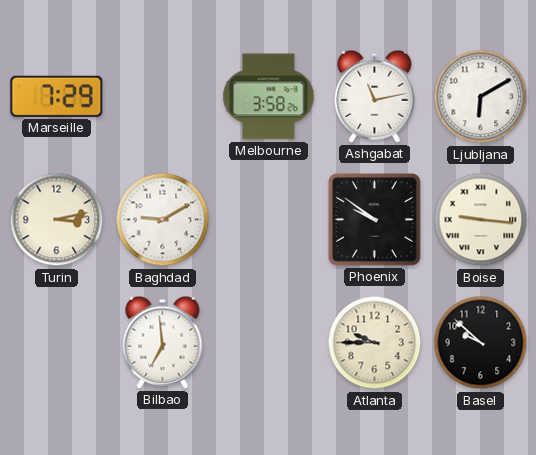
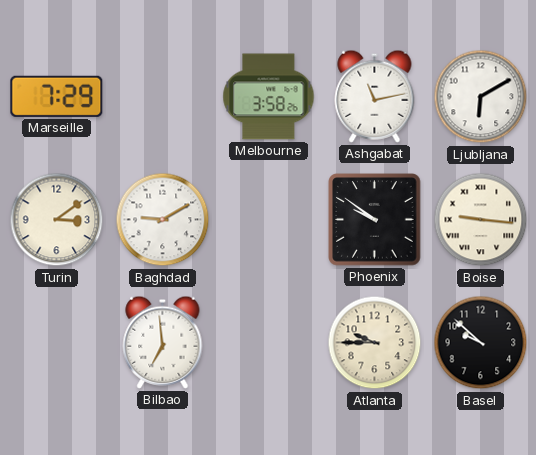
Turin: 3:13 -> 3:09 (57, 220)
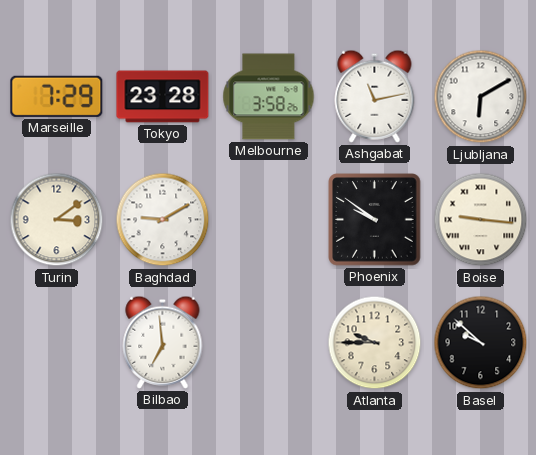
Tokyo: none -> 23:28 (163, 97)
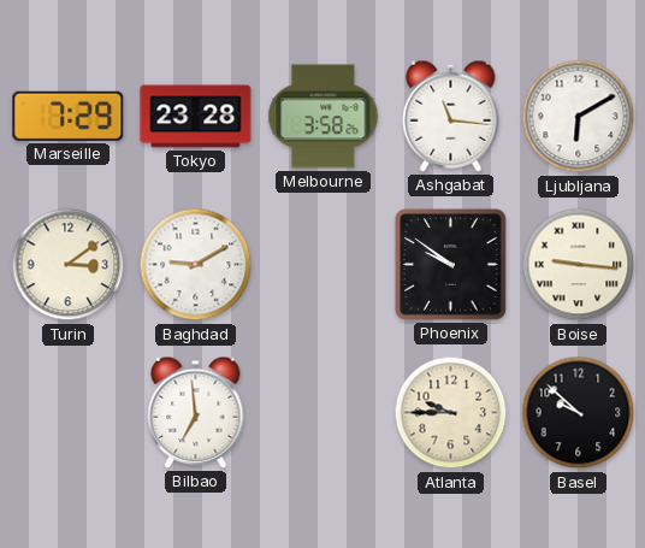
Ashgabat: 11:13 -> 11:16 (451, 116)
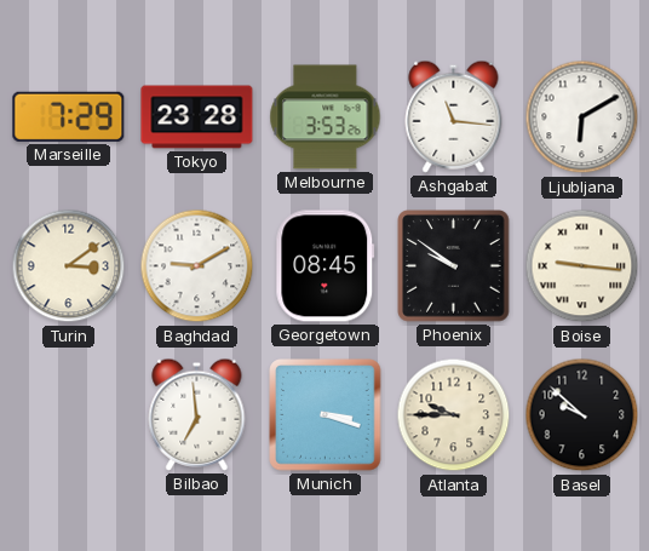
Melbourne: 3:58 -> 3:53 (326, 117)
Georgetown: none -> 08:45 (326, 266)
Munich: none -> 3:18 (326, 415)
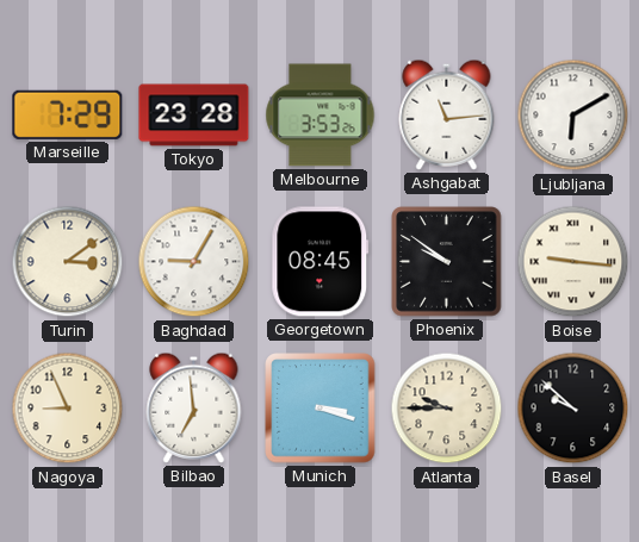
Ashgabat: 11:16 -> 11:14 (447, 114)
Baghdad: 9:10 -> 9:05 (194, 262)
Nagoya: none -> 8:56 (68, 409)
